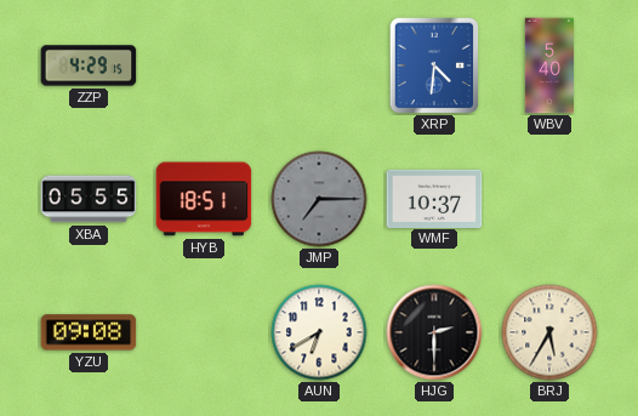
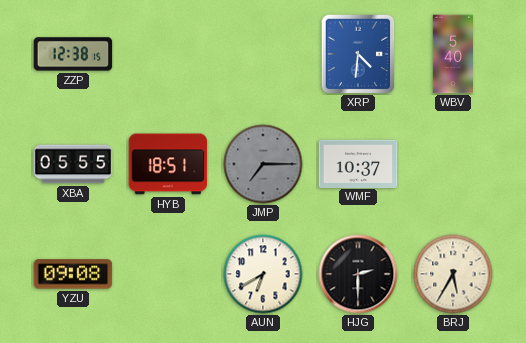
ZZP: 4:29 -> 12:38 (73, 54)
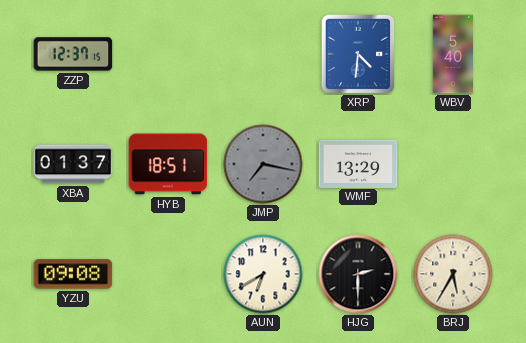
ZZP: 12:38 -> 12:37 (73, 54)
XBA: 05:55 -> 01:37 (73, 164)
JMP: 7:15 -> 7:17 (263, 164)
WMF: 10:37 -> 13:29 (358, 163)
